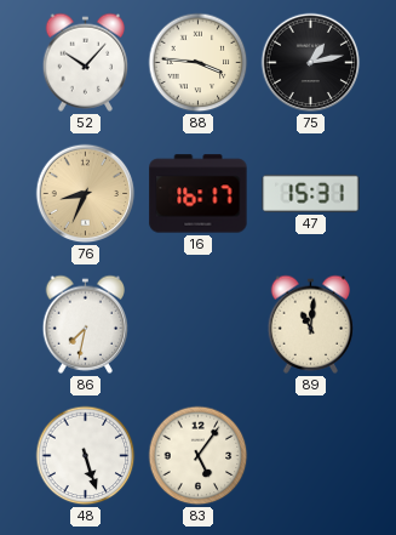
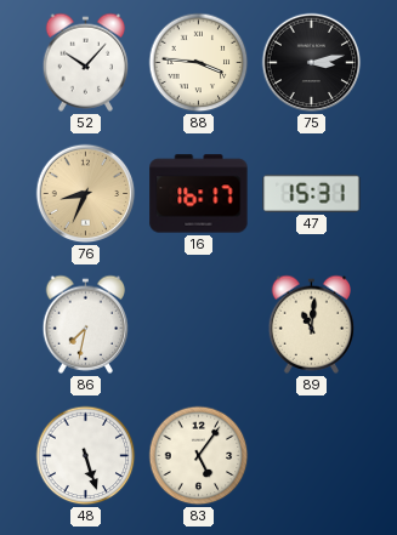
75: 1:13 -> 3:13 (312, 63)
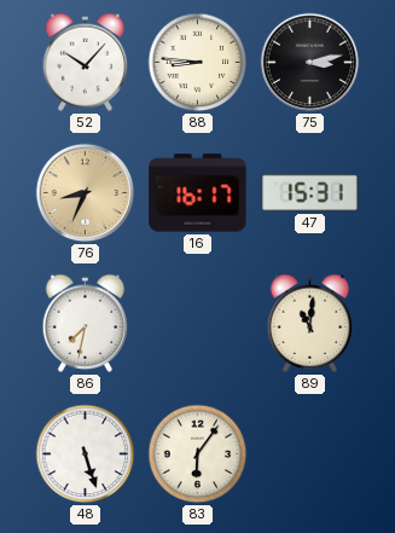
88: 3:46 -> 8:46 (198, 63)
83: 5:06 -> 6:06 (198, 454)
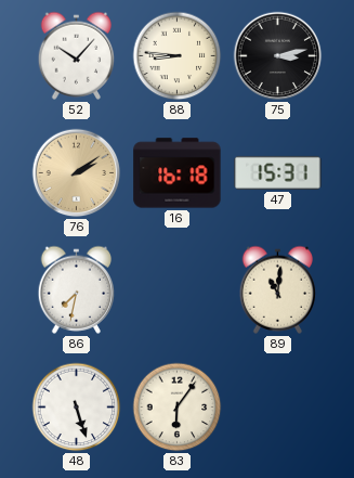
76: 8:34 -> 2:09 (77, 173)
16: 16:17 -> 16:18 (178, 173)
